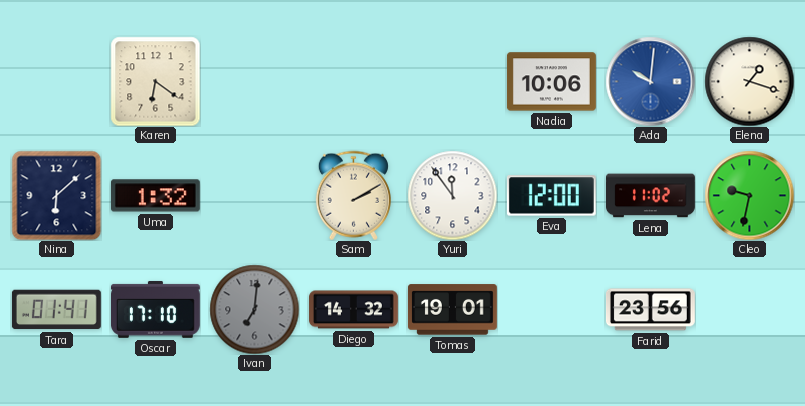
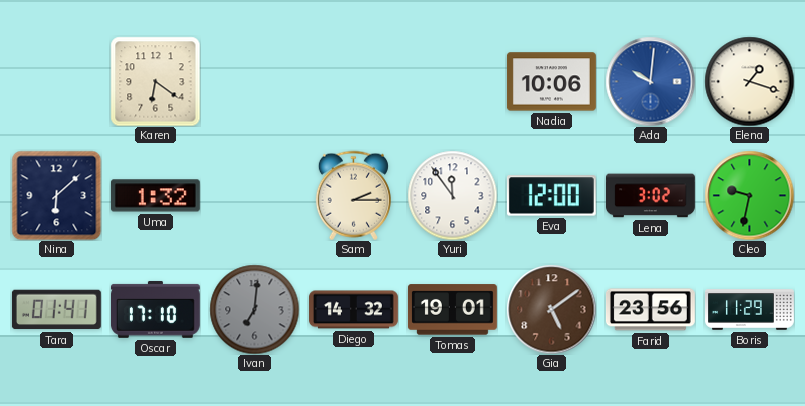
Sam: 2:10 -> 2:15 (353, 195)
Lena: 11:02 -> 3:02 (651, 196)
Gia: none -> 5:09 (551, 309)
Boris: none -> 11:29 (750, 310)
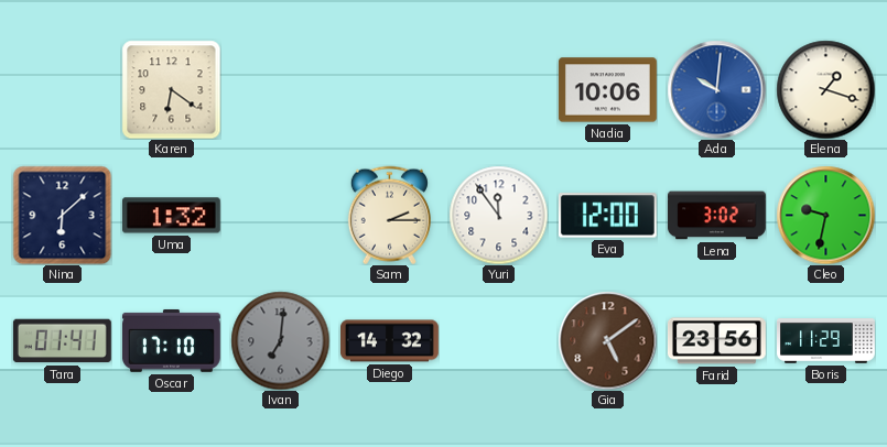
Tomas: 19:01 -> none (452, 310)
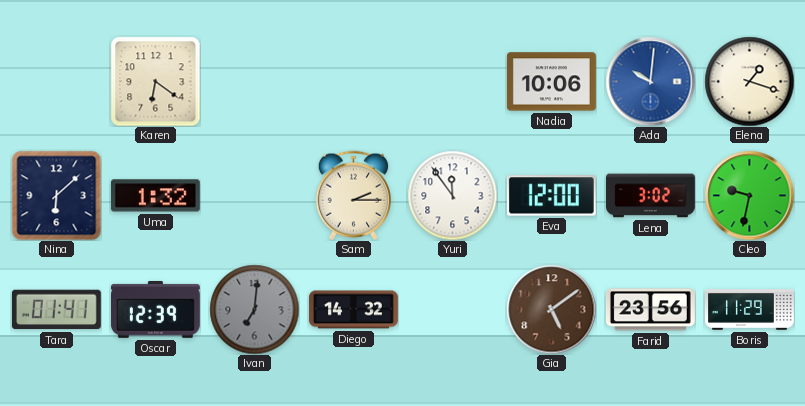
Oscar: 17:10 -> 12:39 (155, 309)
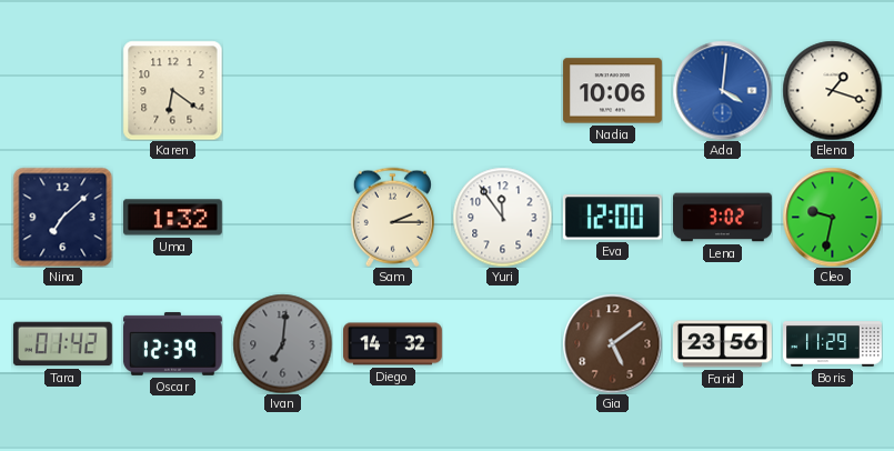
Ada: 10:01 -> 4:01 (722, 90)
Nina: 6:08 -> 7:08 (62, 217)
Tara: 01:41 -> 01:42 (62, 344)
